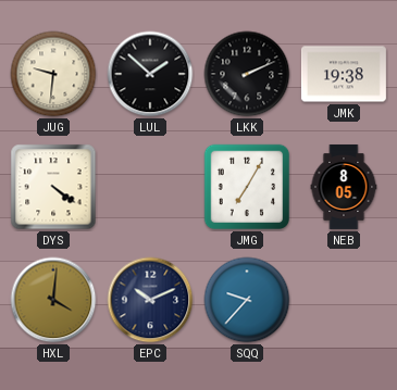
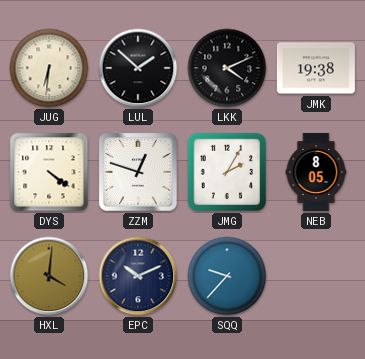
JUG: 9:31 -> 6:31 (49, 68)
LKK: 2:11 -> 4:11 (227, 68)
ZZM: none -> 12:48 (138, 172)
JMG: 7:05 -> 2:05 (227, 172)
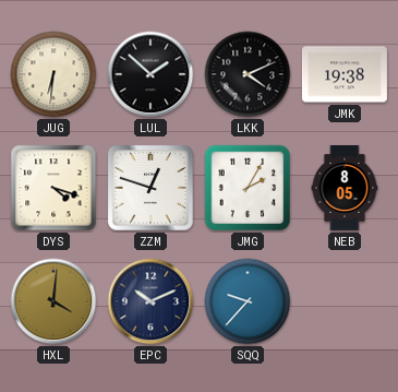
DYS: 4:21 -> 4:18 (53, 188)
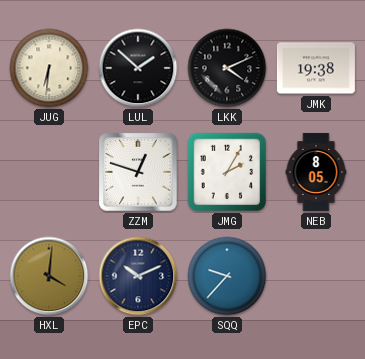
DYS: 4:18 -> none (53, 188)
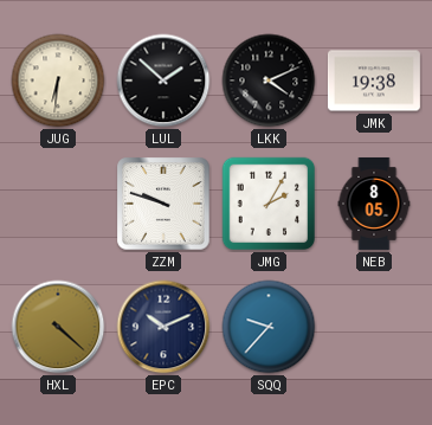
ZZM: 12:48 -> 9:48 (163, 204)
HXL: 4:01 -> 4:22 (58, 327)
